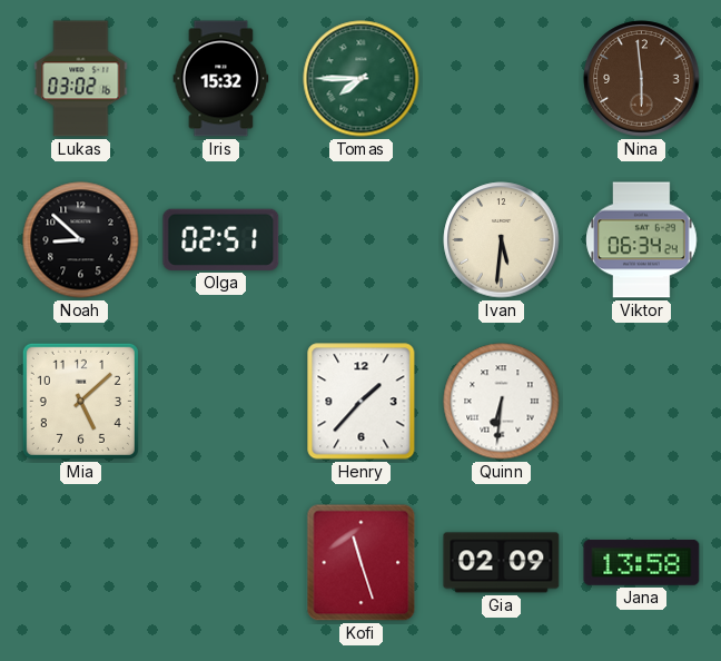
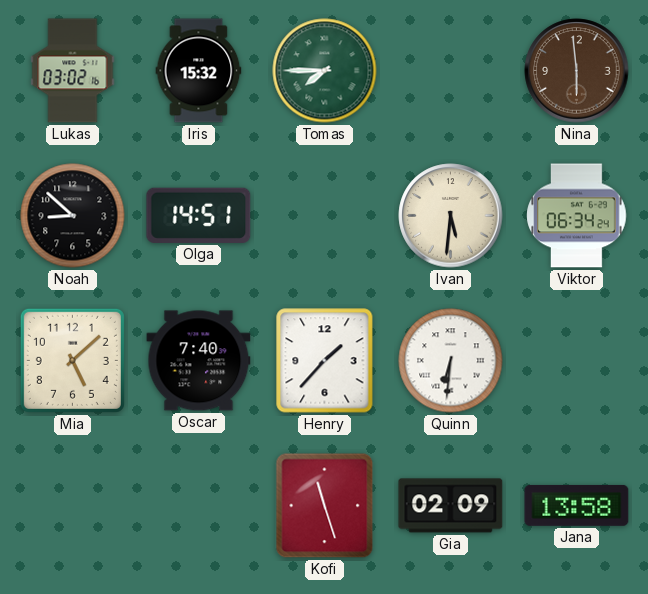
Olga: 02:51 -> 14:51 (199, 215)
Oscar: none -> 7:40 (199, 361)
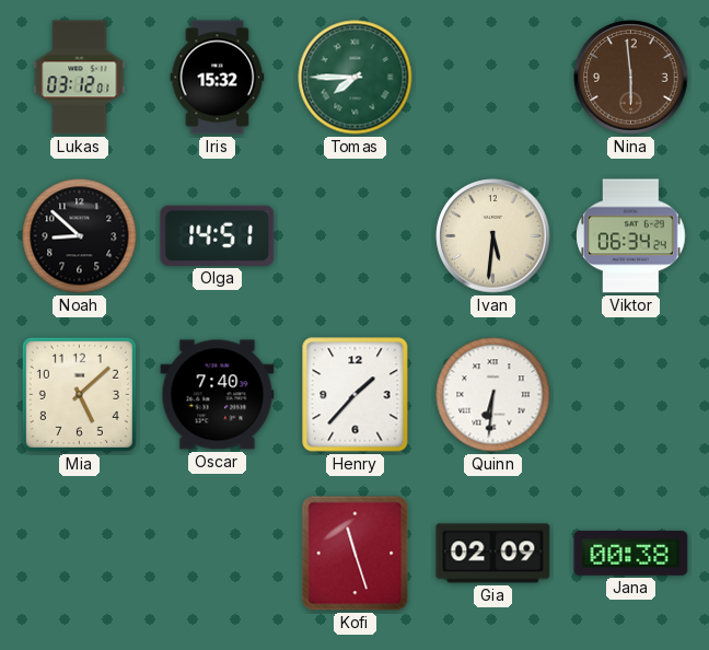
Lukas: 03:02 -> 03:12 (80, 78)
Jana: 13:58 -> 00:38 (631, 554)
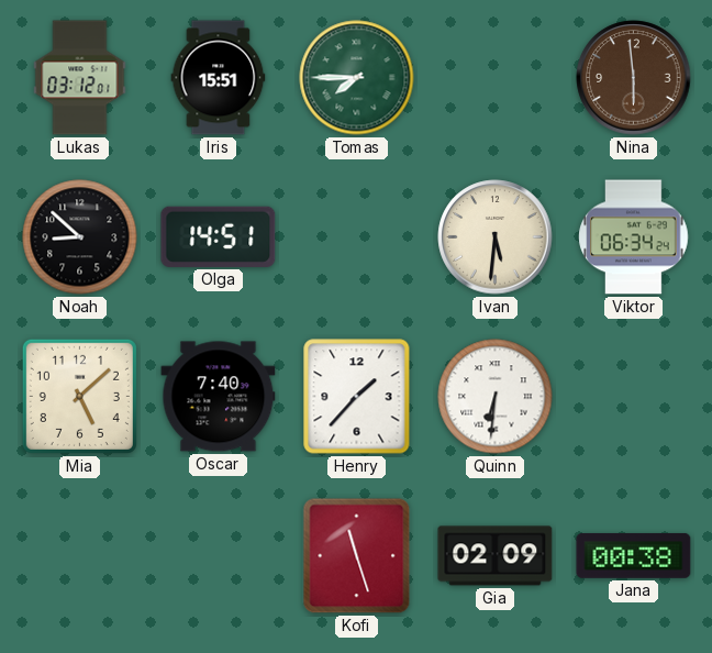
Iris: 15:32 -> 15:51 (219, 78)
